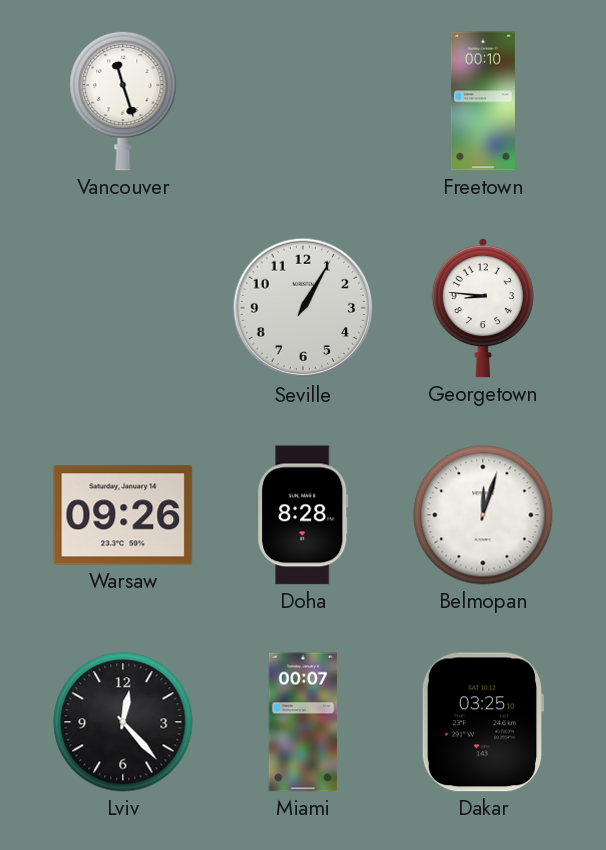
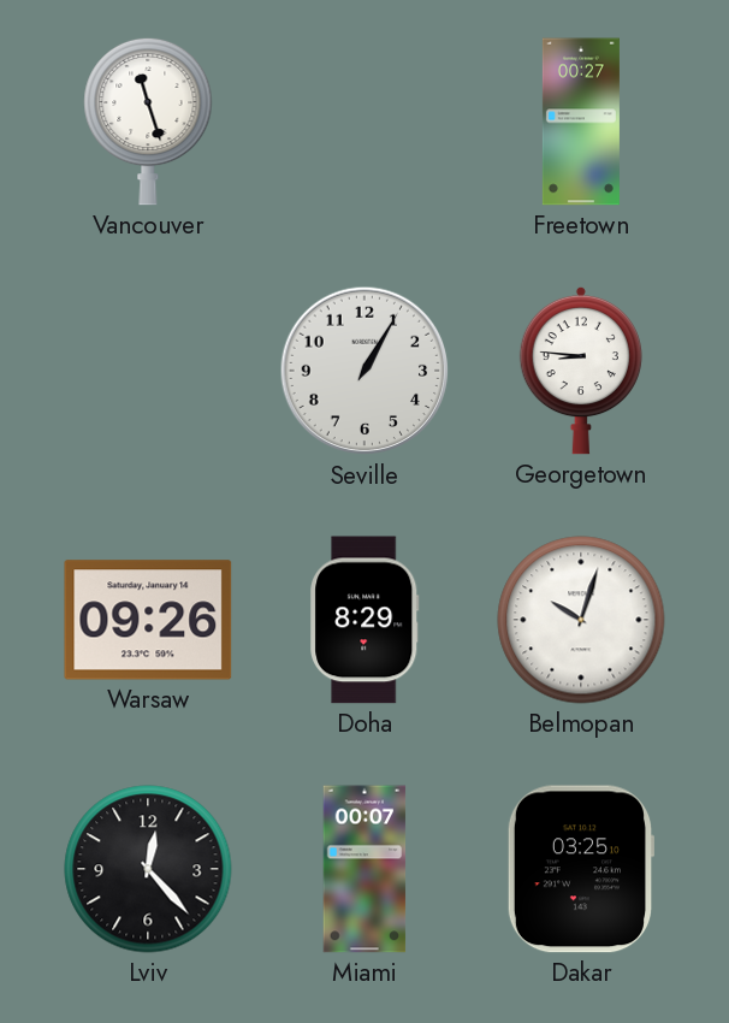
Freetown: 00:10 -> 00:27 (581, 122)
Doha: 8:28 -> 8:29 (364, 620)
Belmopan: 12:03 -> 10:03 (581, 620)
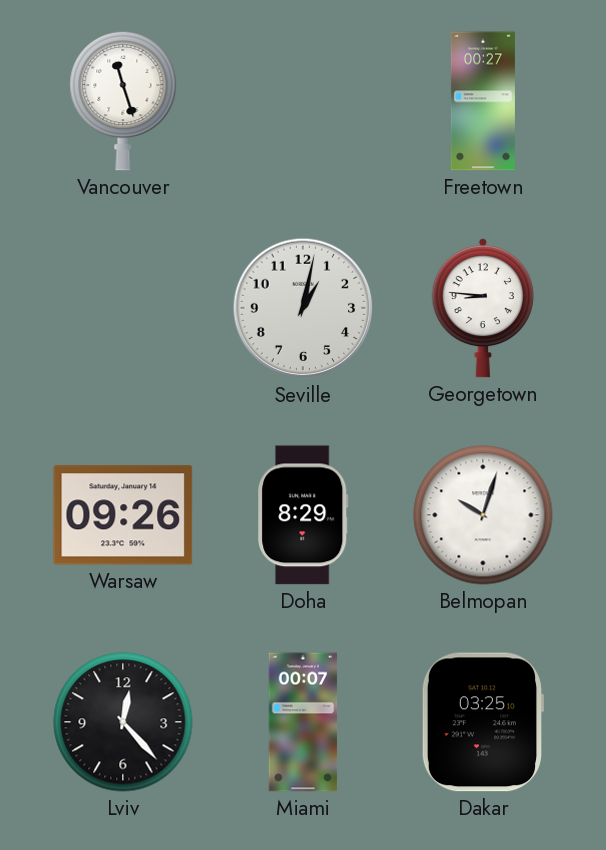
Seville: 1:05 -> 1:02 (303, 308)
